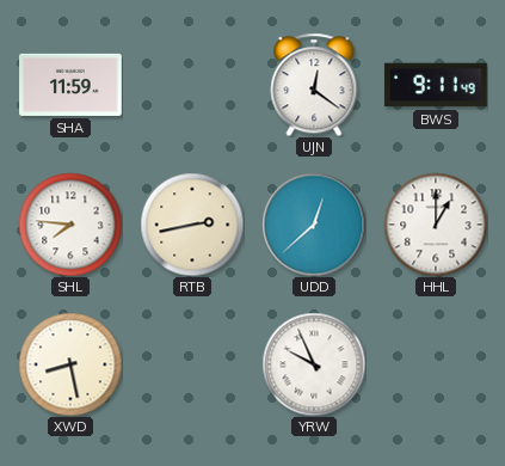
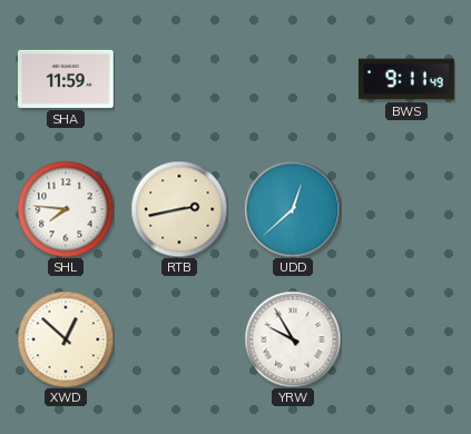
UJN: 12:21 -> none (314, 85)
HHL: 1:00 -> none (436, 225)
XWD: 8:28 -> 12:52 (66, 339)
YRW: 9:56 -> 9:55 (293, 339)
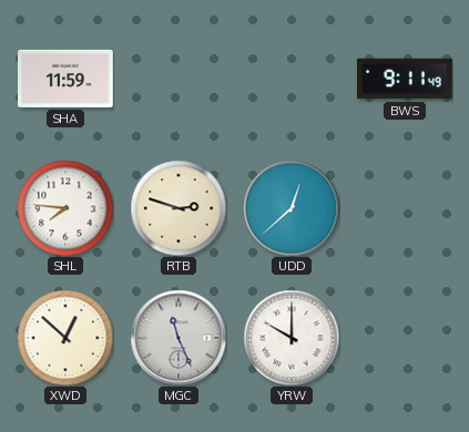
RTB: 2:43 -> 2:48 (179, 208)
MGC: none -> 11:26 (179, 338)
YRW: 9:55 -> 10:00 (292, 338)
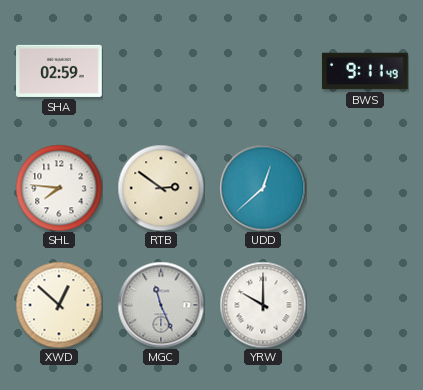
SHA: 11:59 -> 02:59 (60, 71)
RTB: 2:48 -> 2:51 (161, 188)
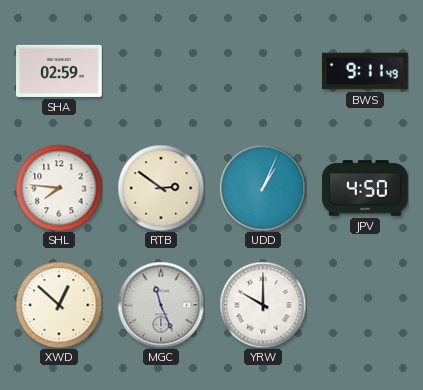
UDD: 12:38 -> 1:04 (263, 188)
JPV: none -> 4:50 (366, 188)
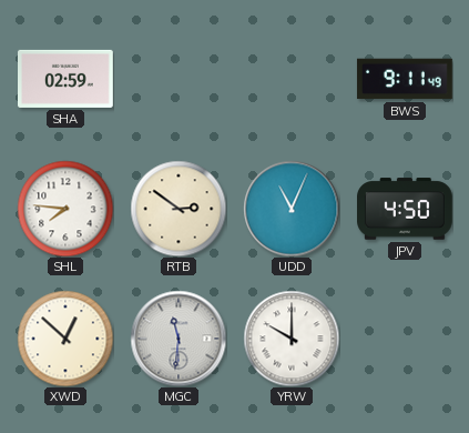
UDD: 1:04 -> 11:04 (292, 209)
MGC: 11:26 -> 11:31 (179, 339)
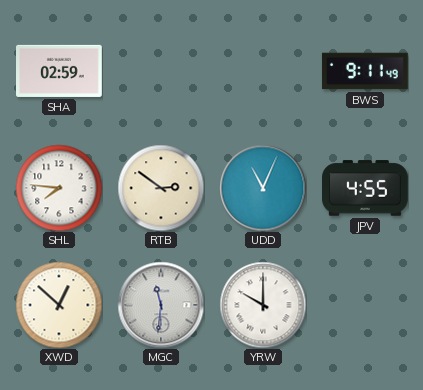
JPV: 4:50 -> 4:55 (366, 188)
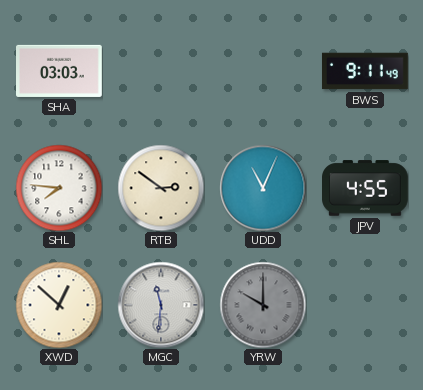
SHA: 02:59 -> 03:03 (60, 71)
YRW dial: white -> grey (263, 305)
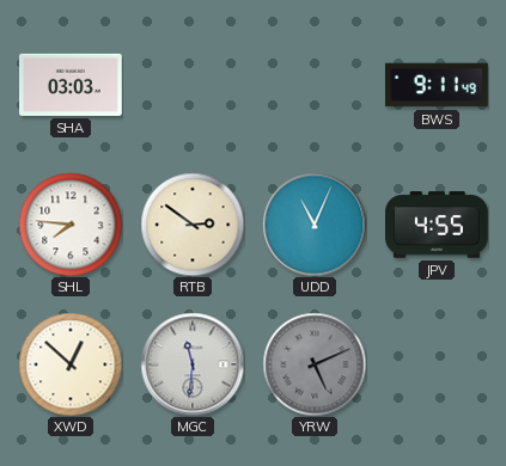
YRW: 10:00 -> 5:11 (315, 364)
